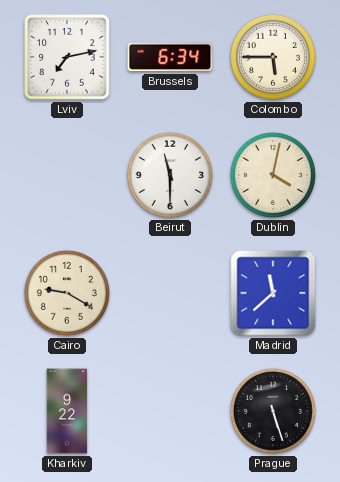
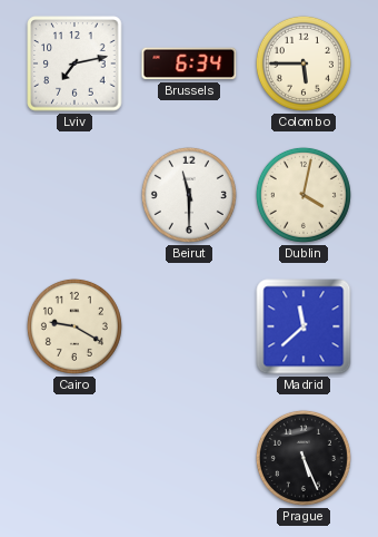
Kharkiv: 9:22 -> none (67, 411)
Prague: 5:27 -> 5:26 (304, 458)
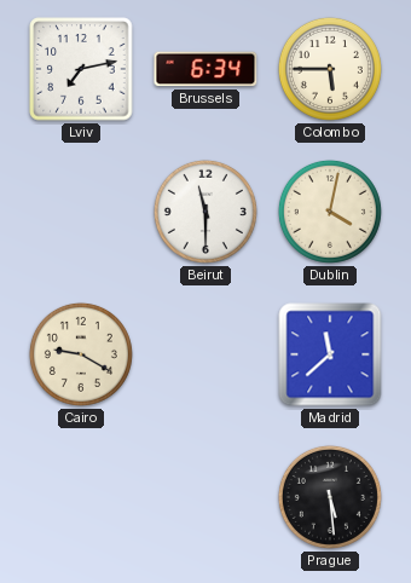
Prague: 5:26 -> 5:29 (330, 497)
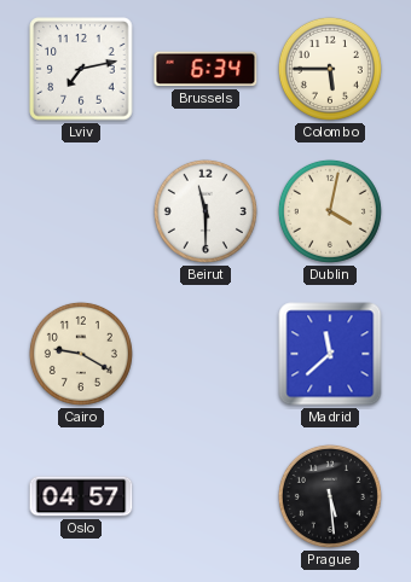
Oslo: none -> 04:57 (81, 496)
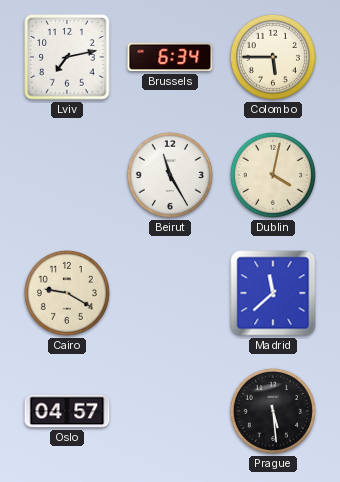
Beirut: 11:30 -> 11:25 (170, 175)
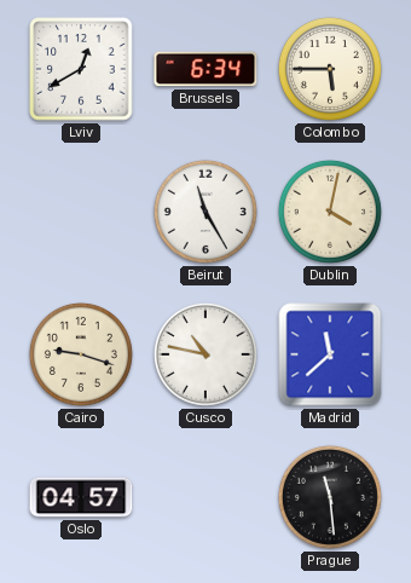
Lviv: 7:13 -> 12:40 (81, 69)
Cairo: 9:20 -> 9:18 (81, 354)
Cusco: none -> 10:47 (205, 354)
Prague: 5:29 -> 11:29 (330, 497)
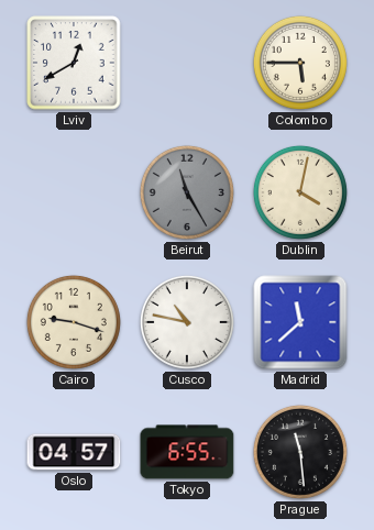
Brussels: 6:34 -> none (205, 69)
Beirut dial: white -> grey (187, 192)
Tokyo: none -> 6:55 (187, 452)
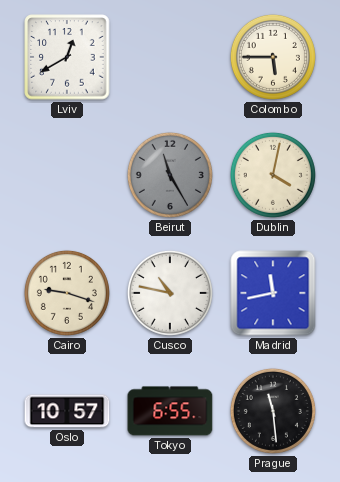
Madrid: 11:38 -> 11:43 (273, 293)
Oslo: 04:57 -> 10:57 (67, 411)
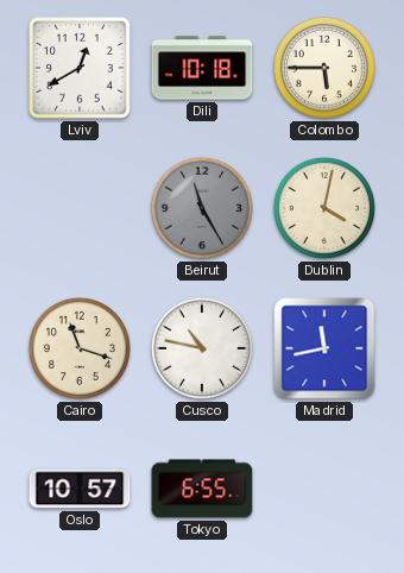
Dili: none -> 10:18 (202, 68)
Cairo: 9:18 -> 11:18 (80, 348)
Prague: 11:29 -> none (273, 411)
